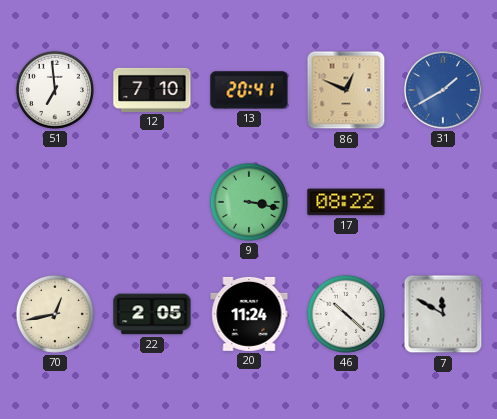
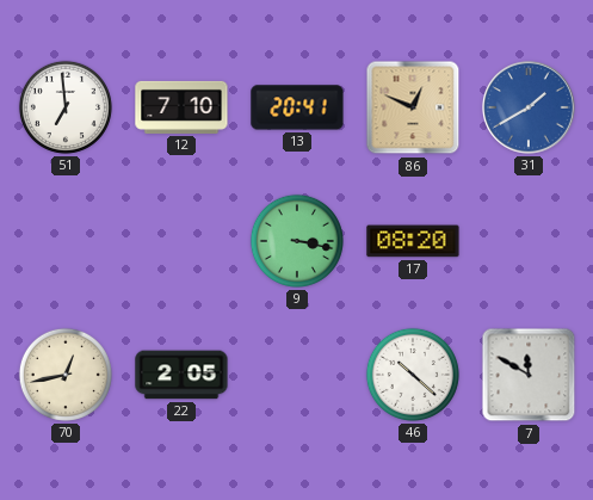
17: 08:22 -> 08:20 (413, 241)
20: 11:24 -> none (249, 314)
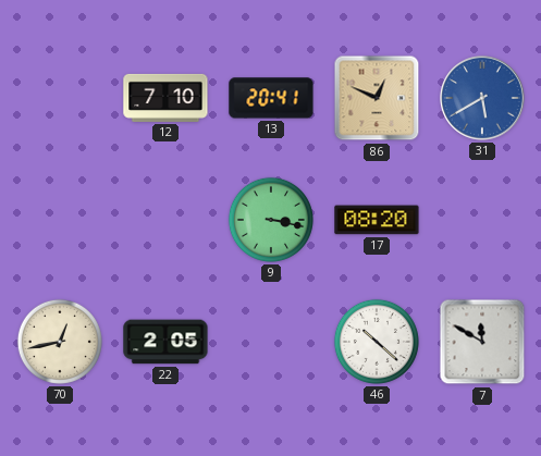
51: 6:59 -> none (66, 107)
31: 1:40 -> 5:40 (483, 99)
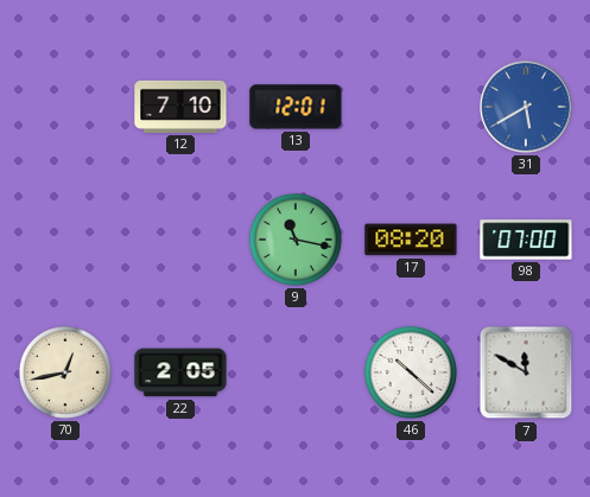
13: 20:41 -> 12:01 (296, 107)
86: 12:49 -> none (377, 98)
9: 3:17 -> 11:17 (296, 240)
98: none -> 07:00 (526, 240)
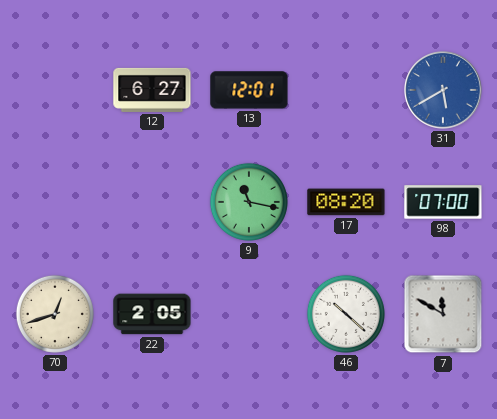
12: 7:10 -> 6:27 (152, 90)
70: 12:43 -> 12:42 (55, 314)
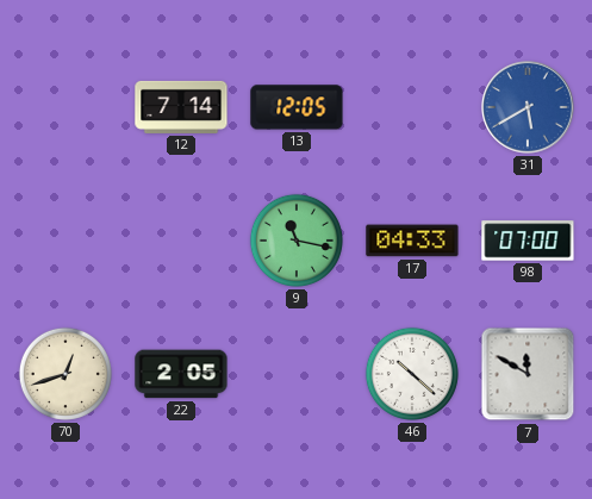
12: 6:27 -> 7:14 (181, 107)
13: 12:01 -> 12:05 (297, 107)
17: 08:20 -> 04:33 (412, 241)
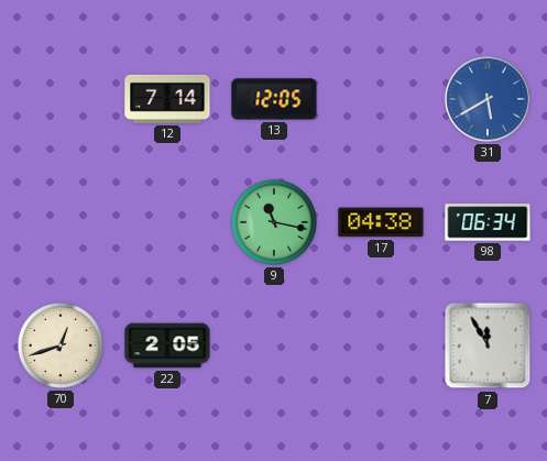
17: 04:33 -> 04:38 (381, 222)
98: 07:00 -> 06:34 (488, 222)
46: 10:22 -> none (412, 374)
7: 11:50 -> 11:55 (488, 345)
